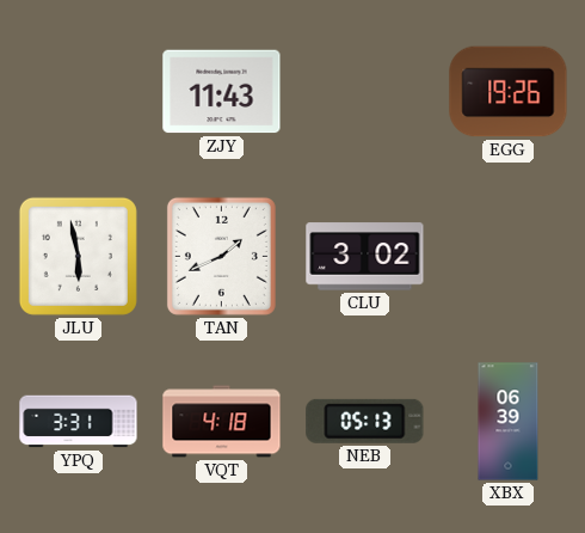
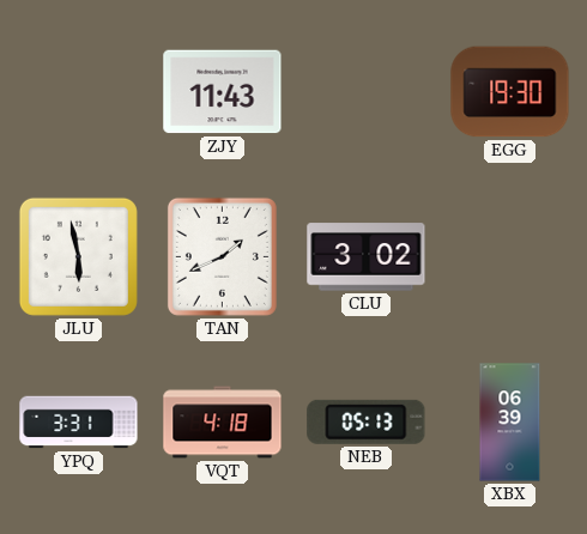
EGG: 19:26 -> 19:30 (510, 92)
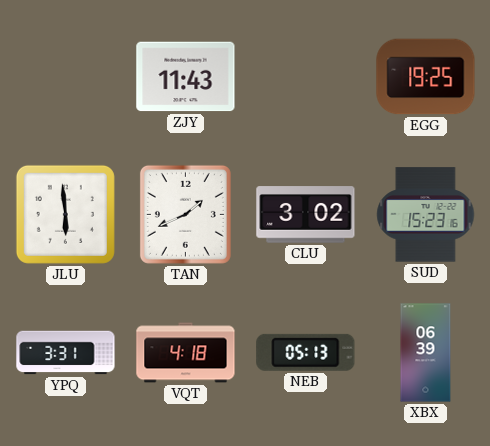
EGG: 19:30 -> 19:25 (426, 77)
JLU: 5:58 -> 5:59 (65, 214)
SUD: none -> 15:23 (426, 215)
